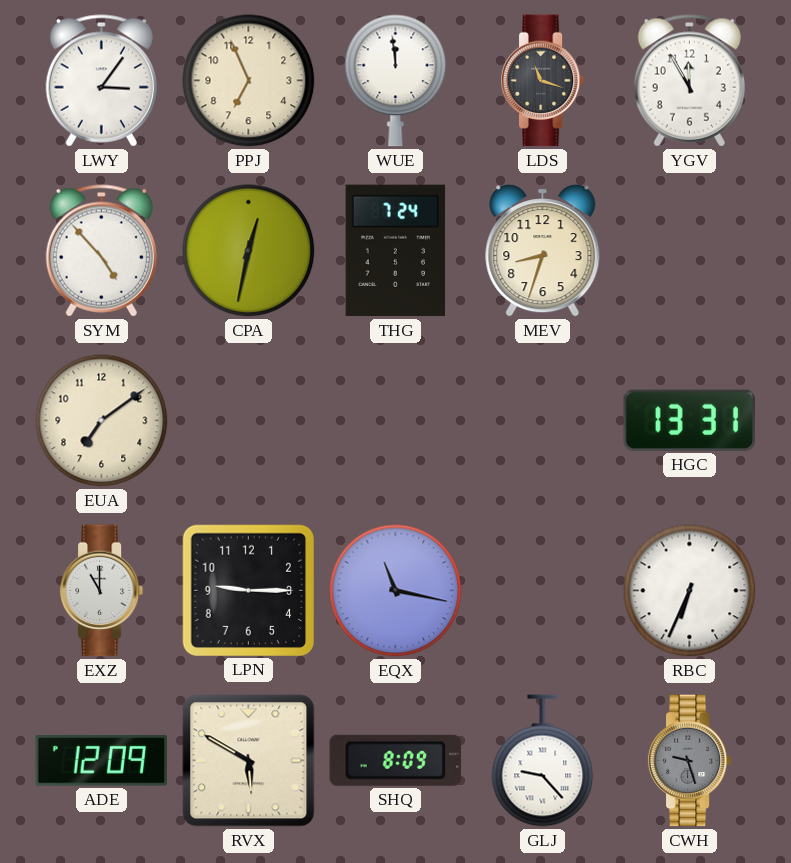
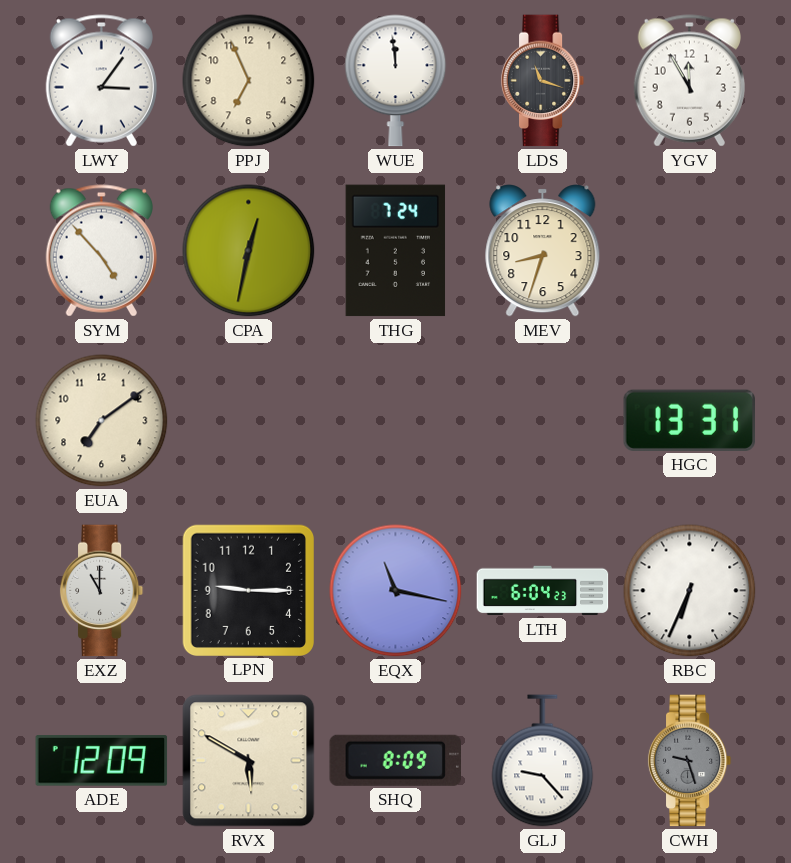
LTH: none -> 6:04 (543, 591)
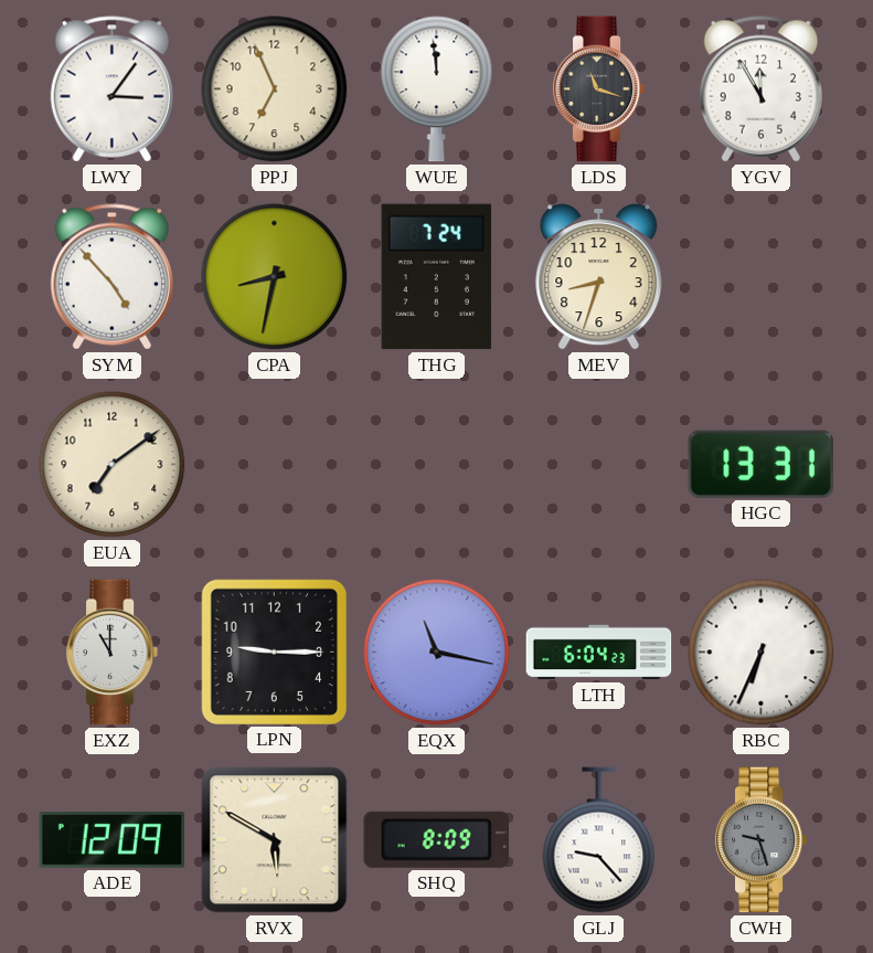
CPA: 12:32 -> 8:32 (275, 277)
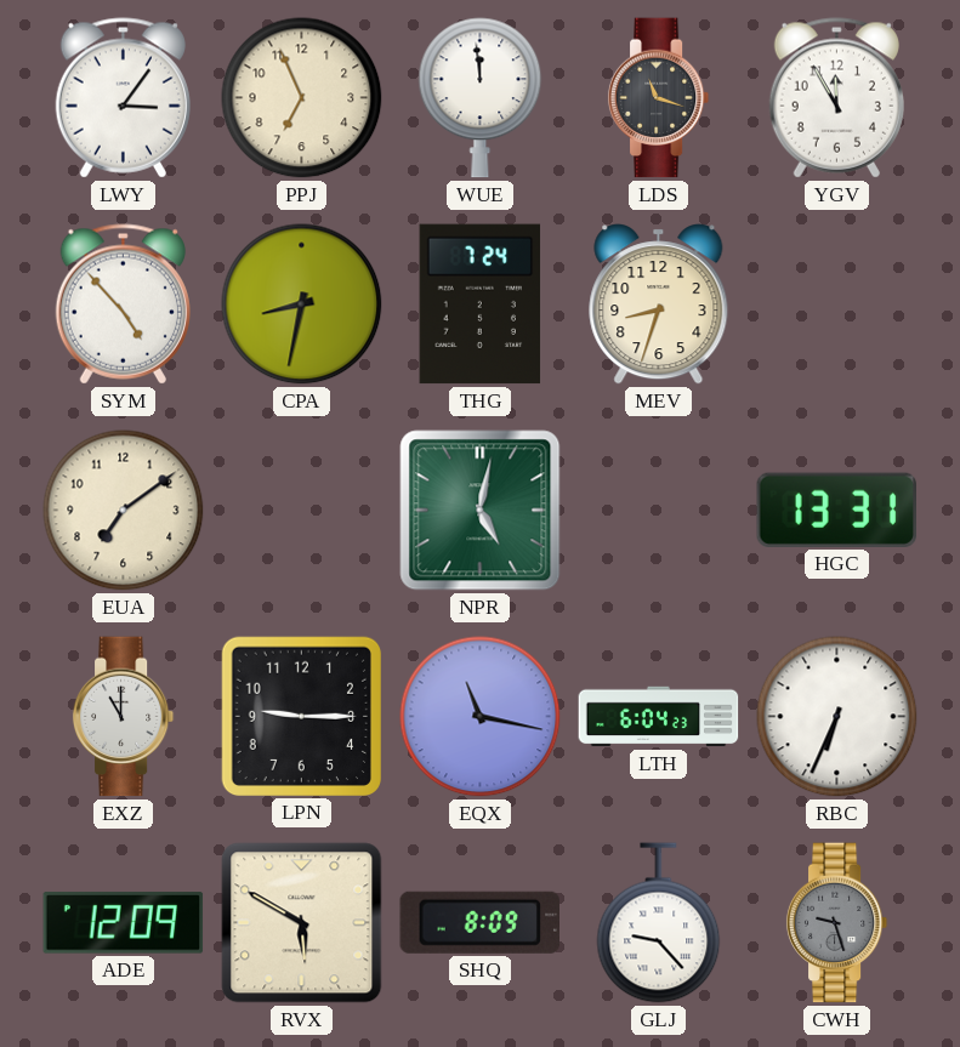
NPR: none -> 5:02 (481, 511)
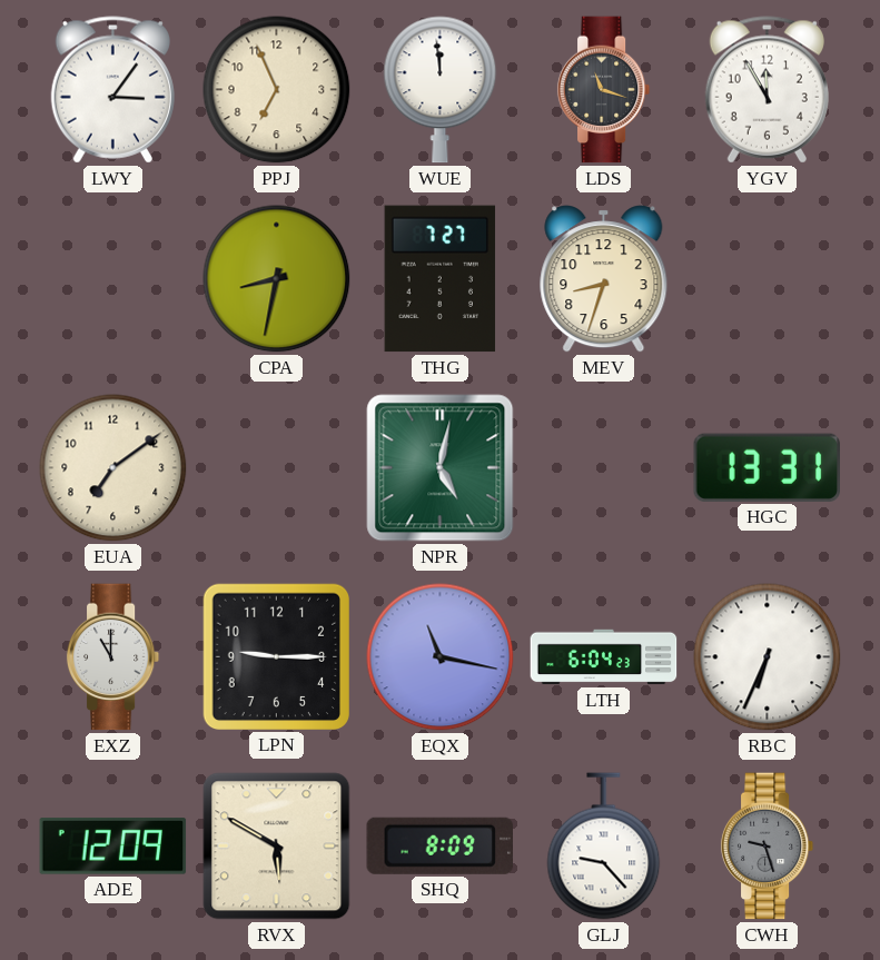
SYM: 4:53 -> none (123, 305)
THG: 7:24 -> 7:27 (441, 279)
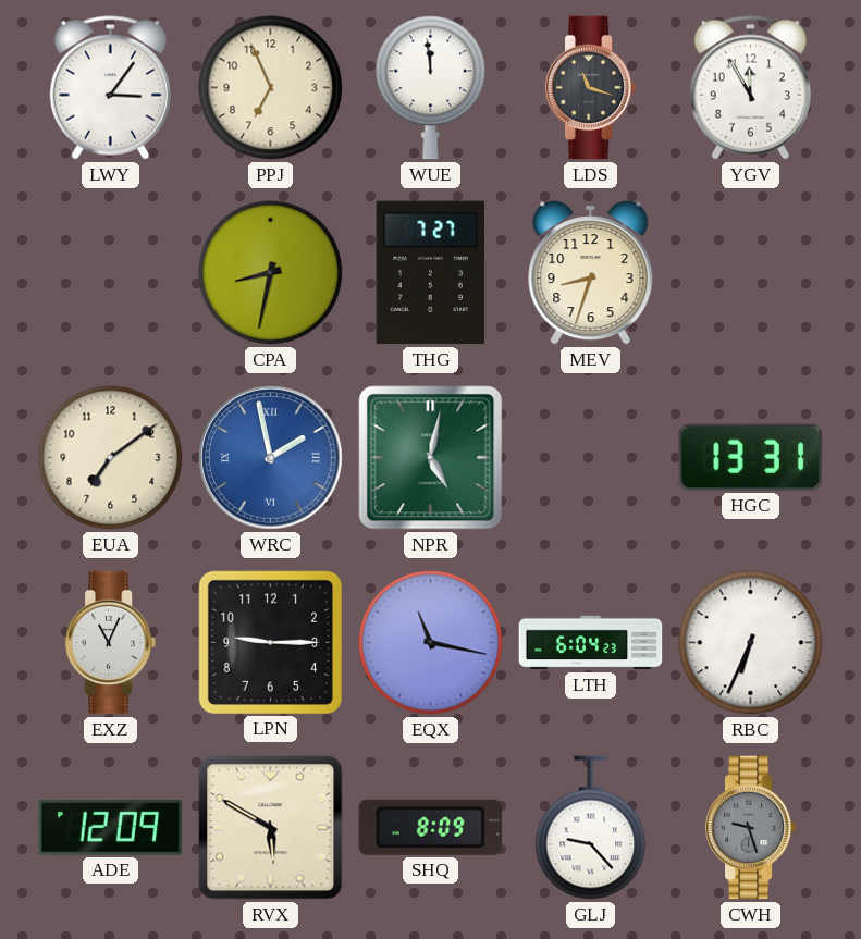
WRC: none -> 1:58 (271, 458)
EXZ: 11:00 -> 11:04 (111, 643)
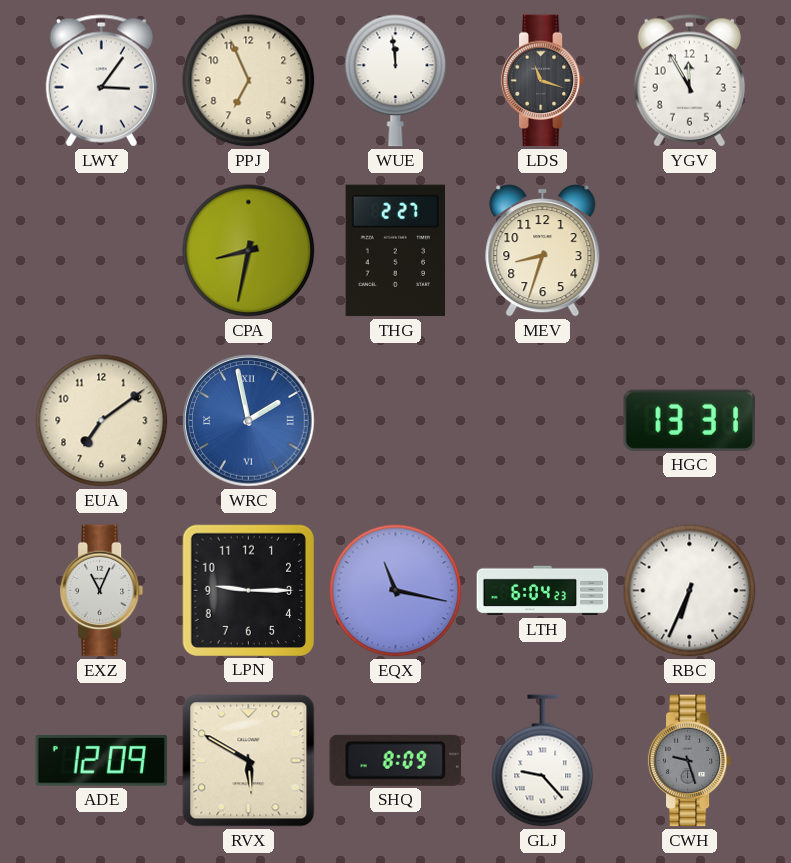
THG: 7:27 -> 2:27 (396, 251)
NPR: 5:02 -> none (431, 458)
